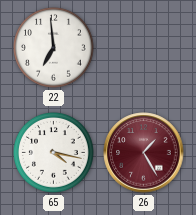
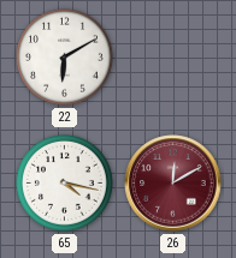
22: 6:59 -> 6:10 (65, 58)
26: 1:25 -> 12:10 (173, 184)
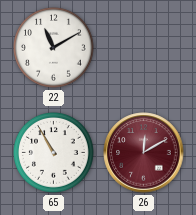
22: 6:10 -> 11:10 (54, 48)
65: 4:17 -> 10:55 (54, 153)
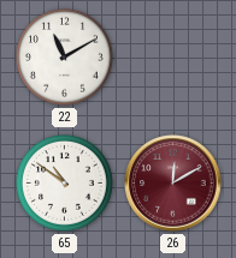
65: 10:55 -> 10:51 (65, 184)
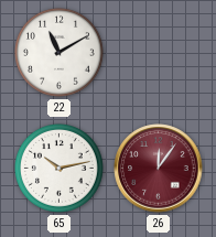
65: 10:51 -> 10:13 (60, 169)
26: 12:10 -> 12:06 (159, 169)
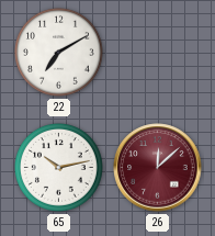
22: 11:10 -> 7:10 (59, 53)
26: 12:06 -> 12:08 (158, 168)
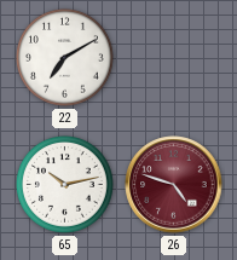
26: 12:08 -> 4:48 (174, 185)
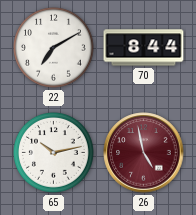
70: none -> 8:44 (144, 48)
26: 4:48 -> 4:58 (144, 153)
